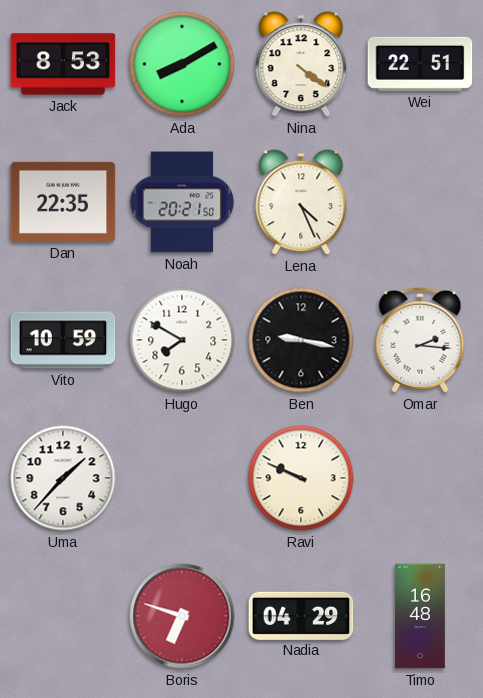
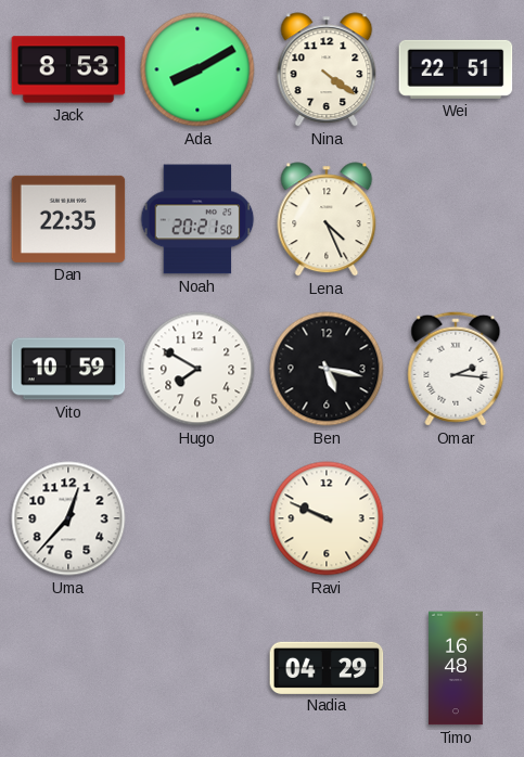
Ben: 9:17 -> 5:17 (327, 369)
Uma: 1:37 -> 12:37 (68, 518)
Boris: 6:48 -> none (182, 616)
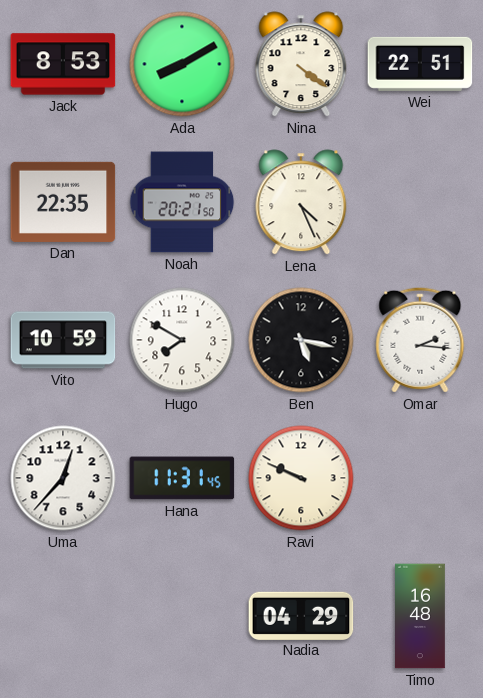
Hana: none -> 11:31 (182, 478)
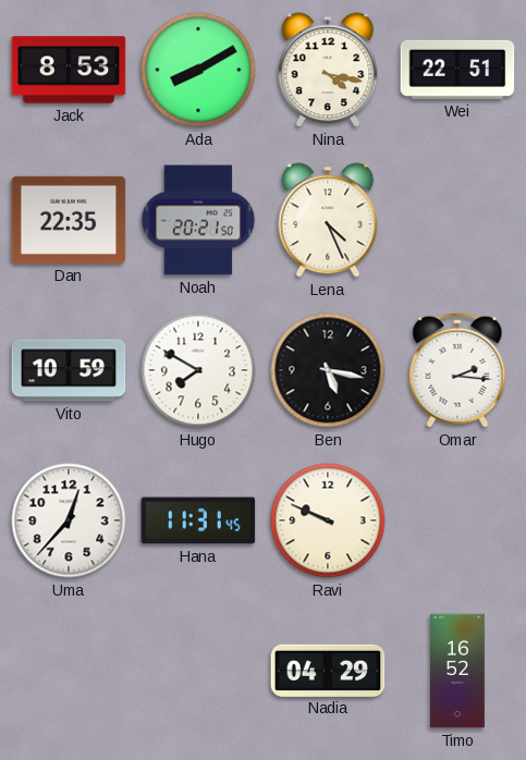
Nina: 4:21 -> 4:17 (328, 70)
Timo: 16:48 -> 16:52 (458, 671)
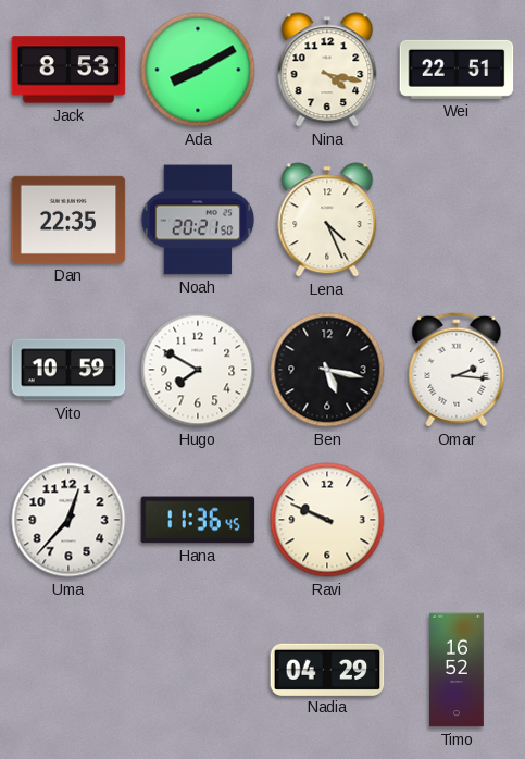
Hana: 11:31 -> 11:36 (198, 520)
